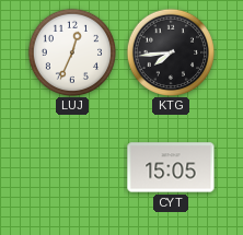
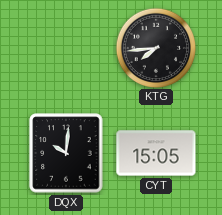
LUJ: 12:34 -> none (71, 51)
DQX: none -> 10:01 (66, 153)
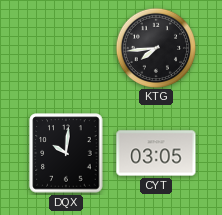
CYT: 15:05 -> 03:05 (156, 153)
